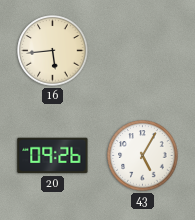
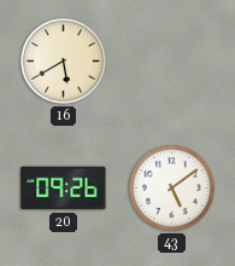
16: 5:44 -> 5:40 (64, 62)
43: 5:05 -> 5:09 (172, 189)
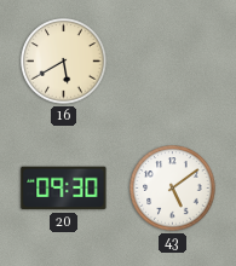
20: 09:26 -> 09:30 (64, 189)
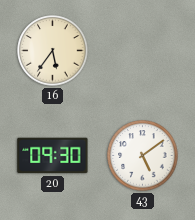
16: 5:40 -> 5:36 (53, 51)
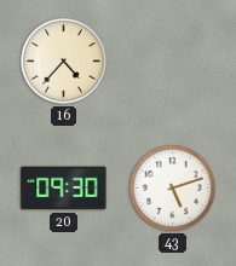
16: 5:36 -> 4:37 (64, 62)
43: 5:09 -> 5:12 (173, 189)
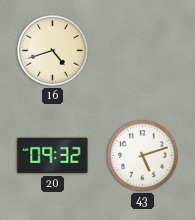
16: 4:37 -> 4:42 (53, 51)
20: 09:30 -> 09:32 (53, 156)
